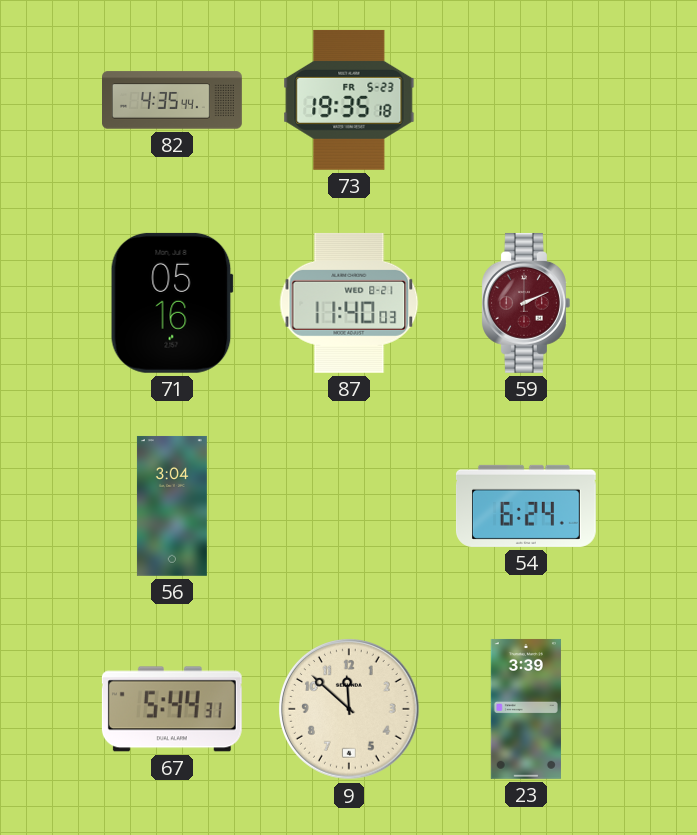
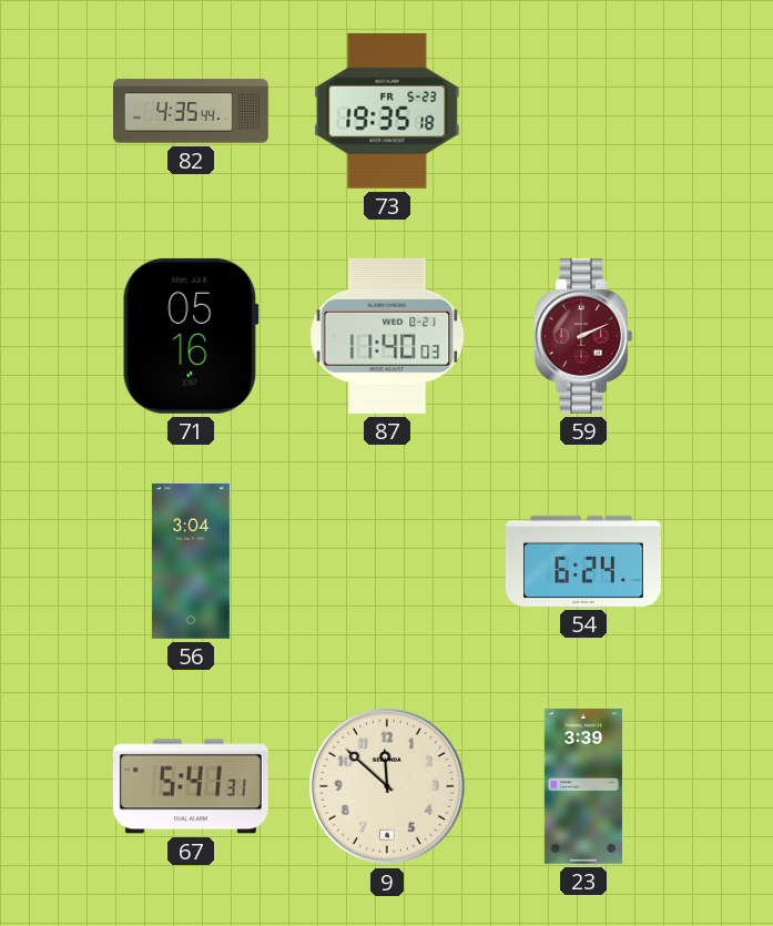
67: 5:44 -> 5:41 (191, 786)
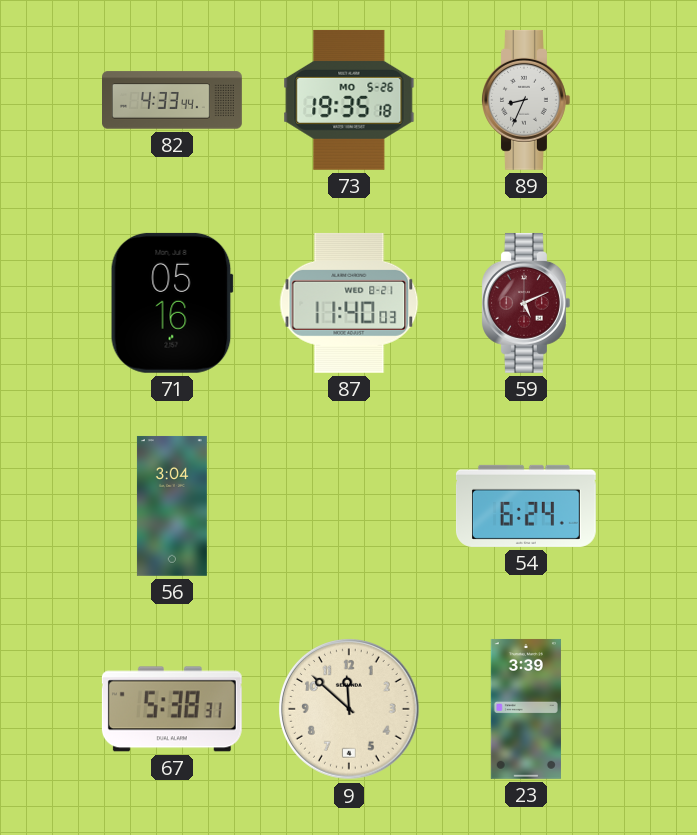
82: 4:35 -> 4:33 (173, 100)
73 date: FR 5-23 -> MO 5-26 (349, 100)
89: none -> 8:34 (526, 100)
59: 2:11 -> 5:11 (526, 303)
67: 5:41 -> 5:38 (172, 709)
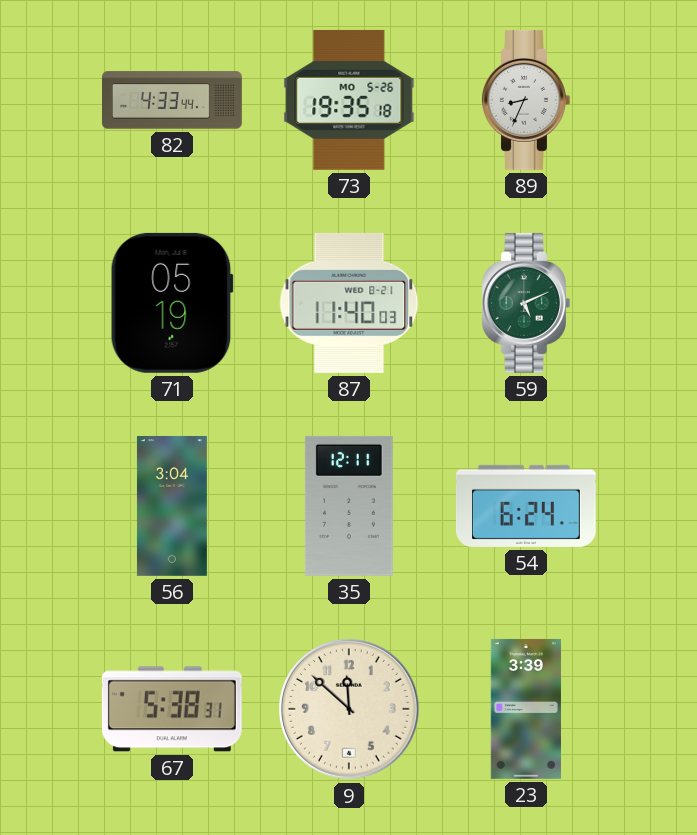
71: 05:16 -> 05:19 (172, 303)
59 dial: burgundy -> green (526, 303)
35: none -> 12:11 (349, 506)
